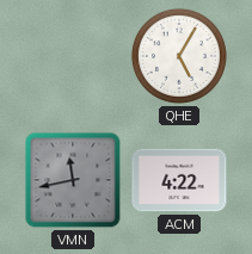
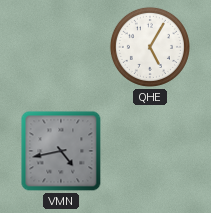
VMN: 11:43 -> 4:43 (61, 151)
ACM: 4:22 -> none (179, 180)
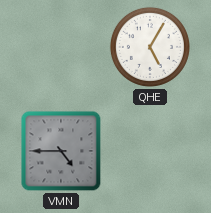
VMN: 4:43 -> 4:45 (61, 151)
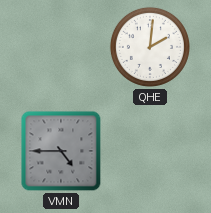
QHE: 5:05 -> 2:01 (150, 47)
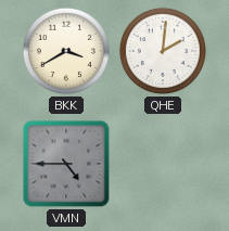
BKK: none -> 3:40 (66, 51)
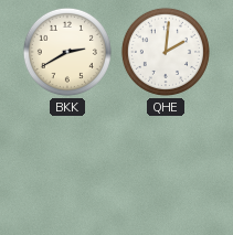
BKK: 3:40 -> 2:40 (67, 52)
VMN: 4:45 -> none (66, 164)
